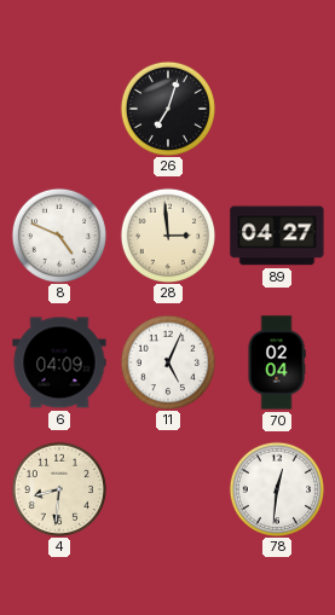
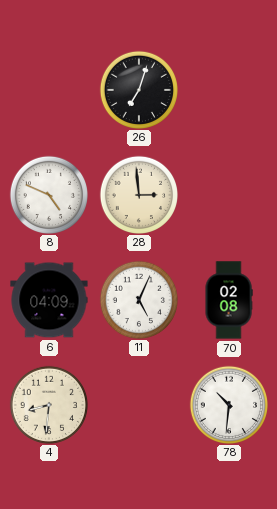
89: 04:27 -> none (277, 236)
70: 02:04 -> 02:08 (229, 300)
78: 12:31 -> 10:31 (228, 404)
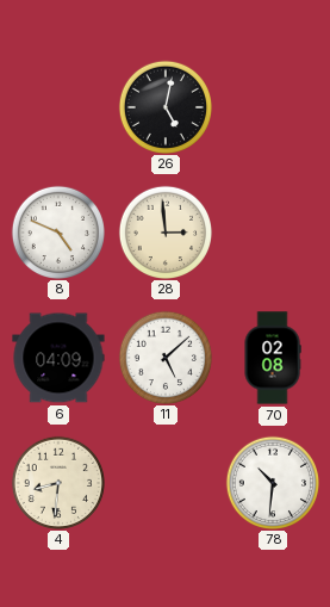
26: 7:03 -> 5:02 (164, 106)
11: 5:04 -> 5:08 (164, 357)
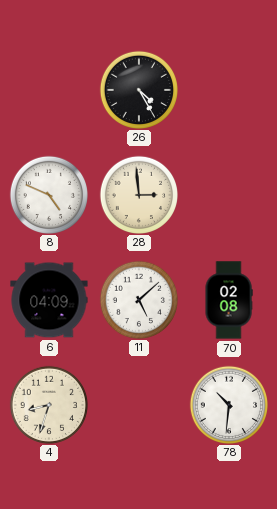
26: 5:02 -> 4:25 (138, 89)
4: 8:31 -> 8:33 (48, 404)
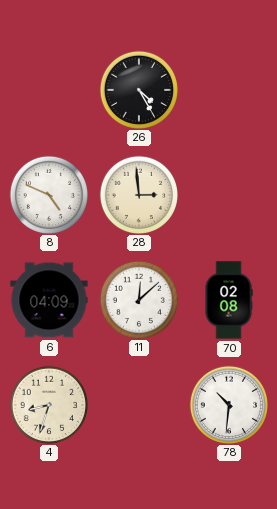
11: 5:08 -> 12:08 (138, 299)
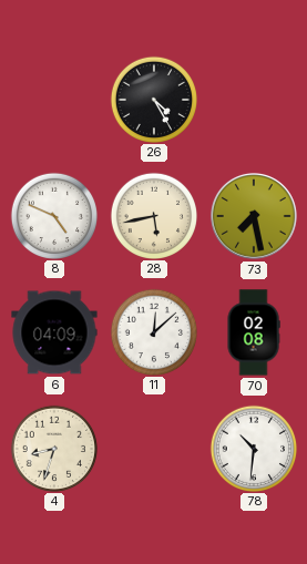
28: 2:59 -> 5:43 (153, 215)
73: none -> 7:28 (254, 216)
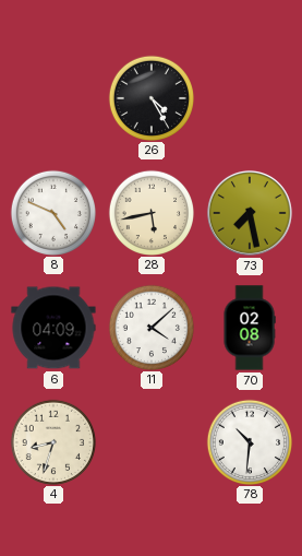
11: 12:08 -> 4:08 (150, 327)
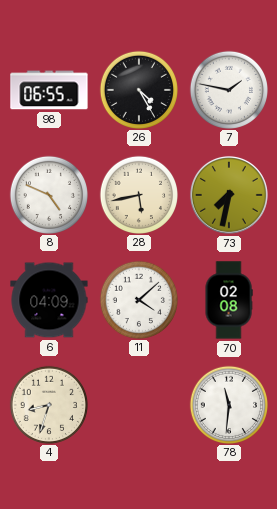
98: none -> 06:55 (49, 90)
7: none -> 1:47 (228, 89)
73: 7:28 -> 7:32 (229, 195)
78: 10:31 -> 11:31 (228, 404)
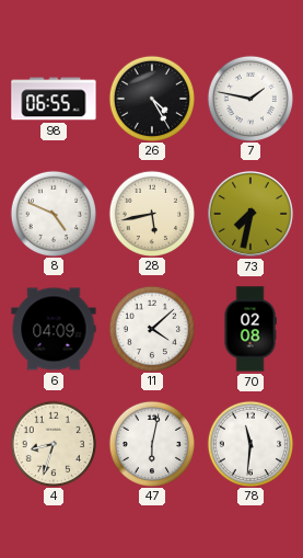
47: none -> 6:02 (151, 443)
